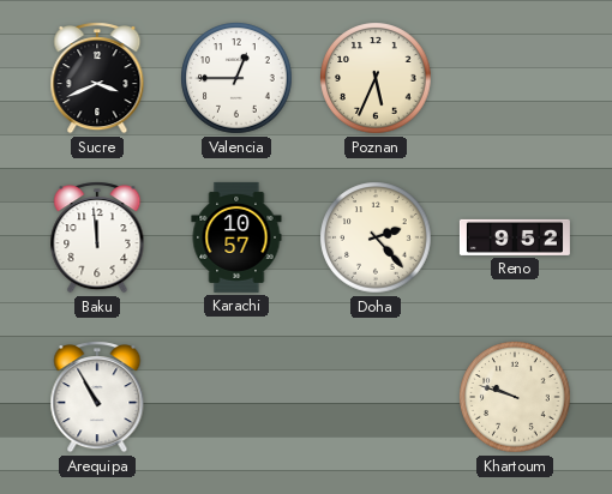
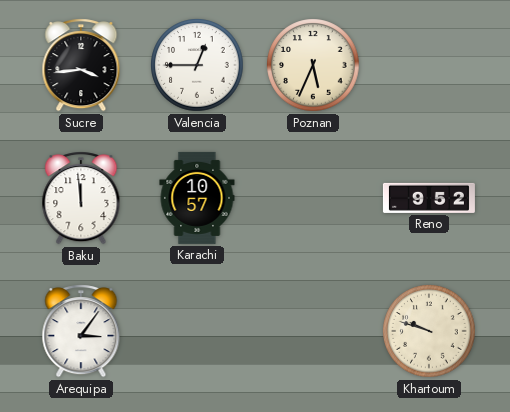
Sucre: 3:41 -> 3:44 (81, 65)
Doha: 2:23 -> none (376, 237)
Arequipa: 10:55 -> 3:06 (81, 331)
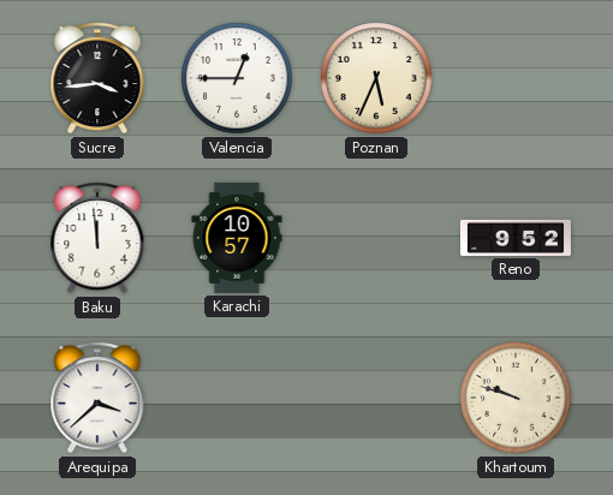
Arequipa: 3:06 -> 3:38 (97, 398)
